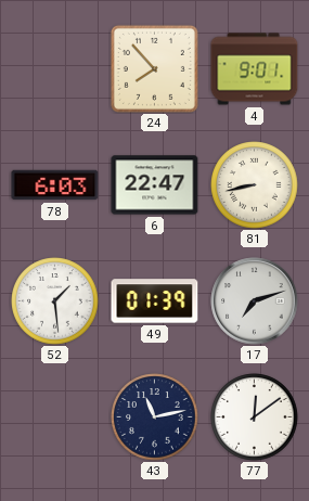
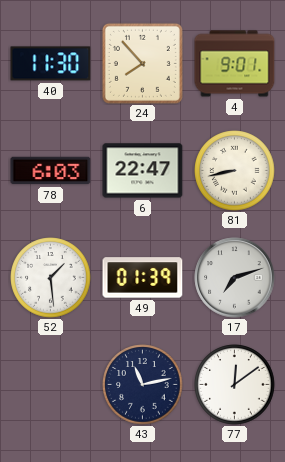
40: none -> 11:30 (51, 64)
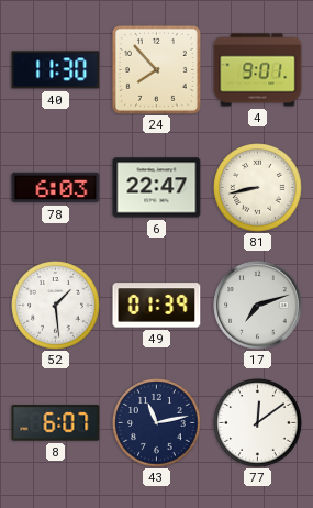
8: none -> 6:07 (56, 423)
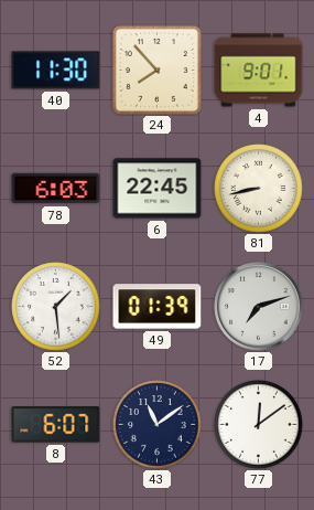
6: 22:47 -> 22:45 (158, 189)
43: 11:13 -> 11:09 (158, 425)
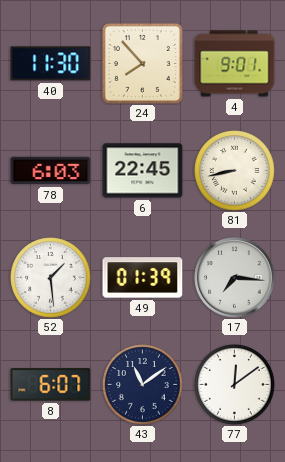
17: 7:12 -> 7:16 (235, 278)
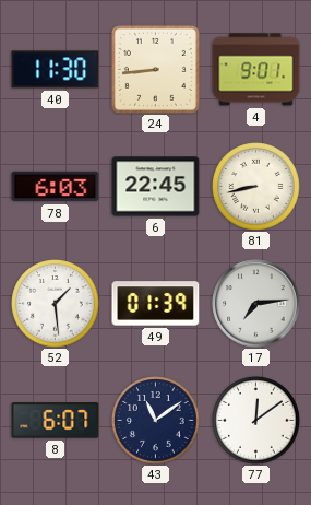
24: 7:53 -> 8:44 (155, 69)
17: 7:16 -> 7:14 (256, 304)
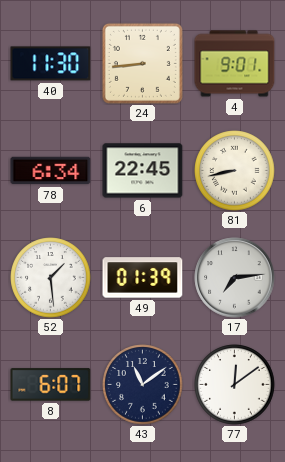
78: 6:03 -> 6:34 (51, 171)
